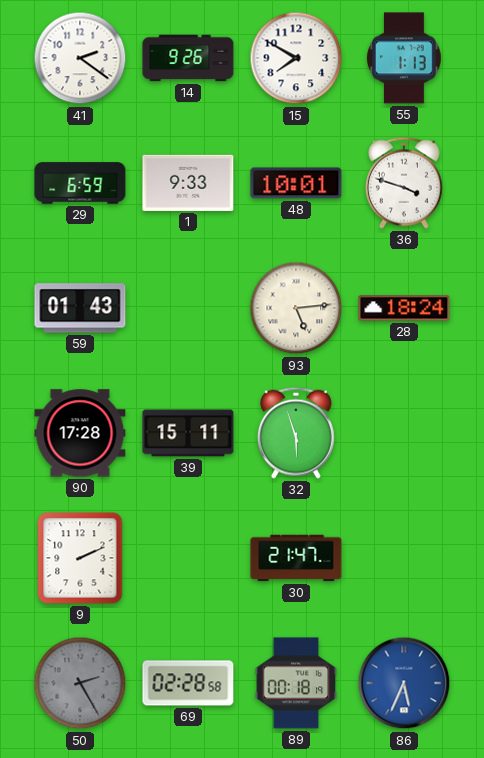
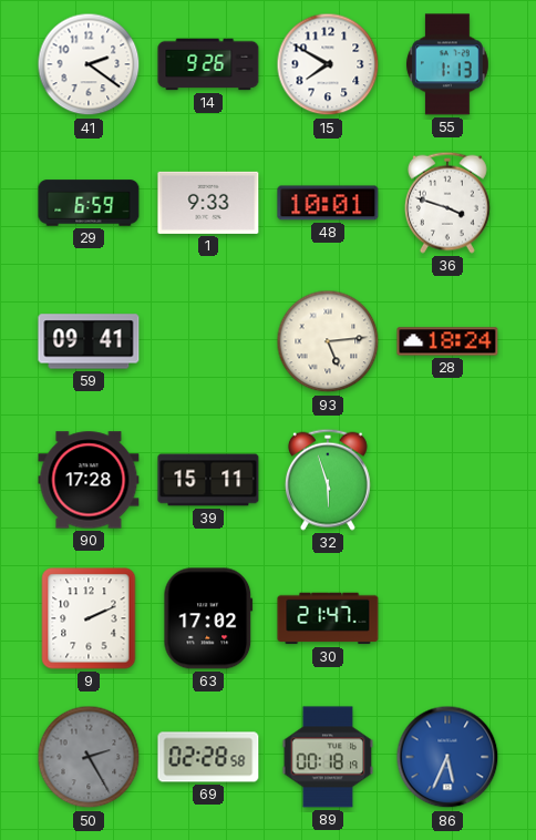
59: 01:43 -> 09:41 (89, 341)
63: none -> 17:02 (208, 618)
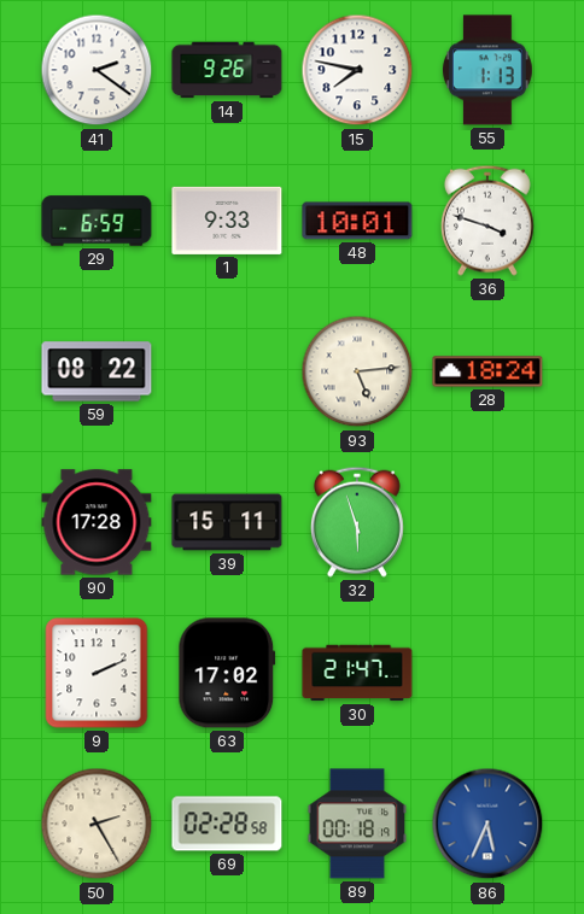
15: 7:50 -> 7:47 (357, 70)
59: 09:41 -> 08:22 (97, 371)
50 dial: grey -> cream (97, 824)
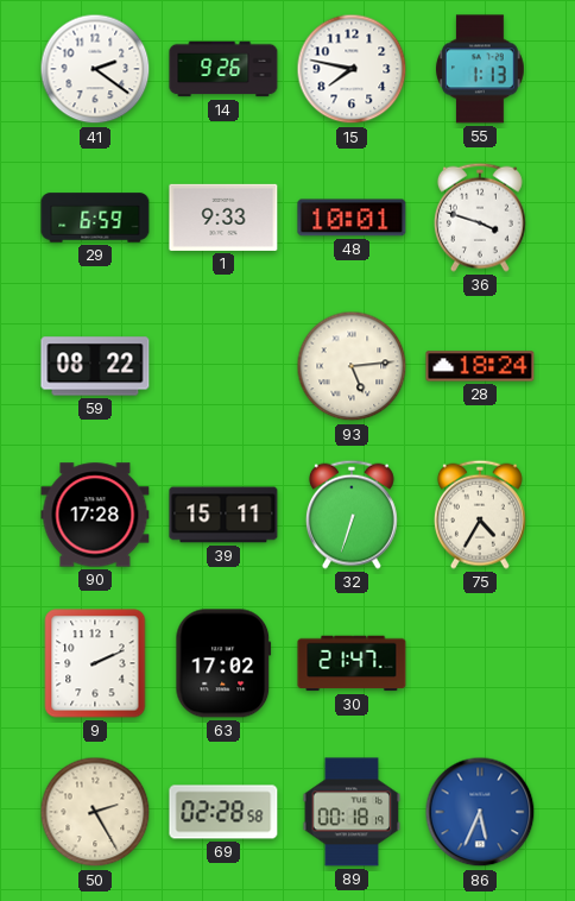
32: 5:57 -> 6:33 (352, 515)
75: none -> 4:35 (480, 515)
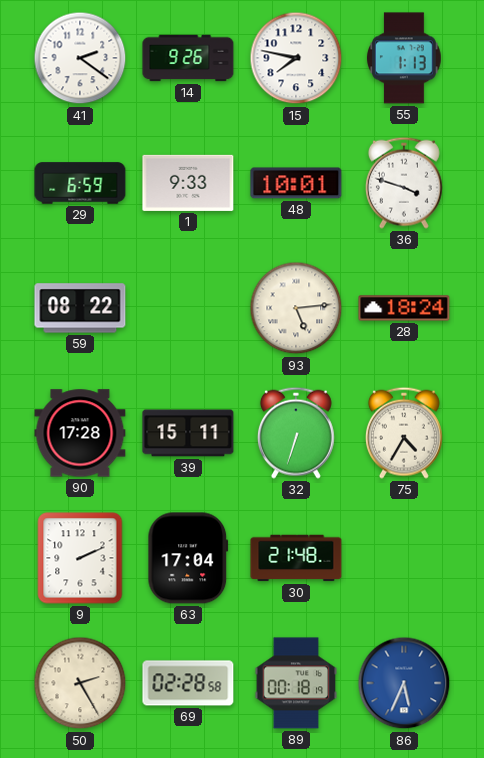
63: 17:02 -> 17:04 (188, 558)
30: 21:47 -> 21:48 (296, 558)
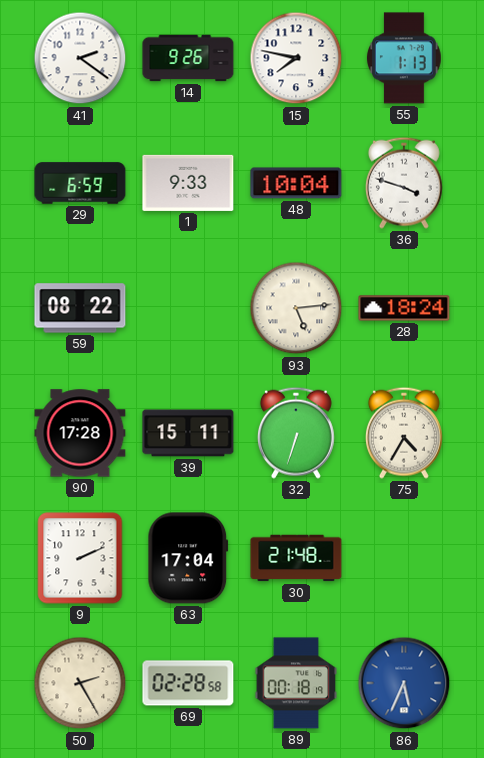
48: 10:01 -> 10:04 (296, 183)
